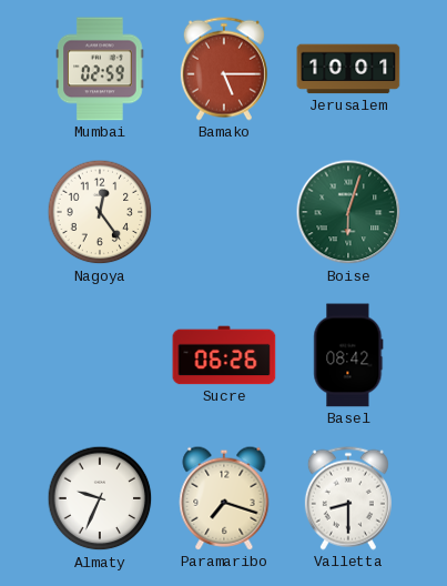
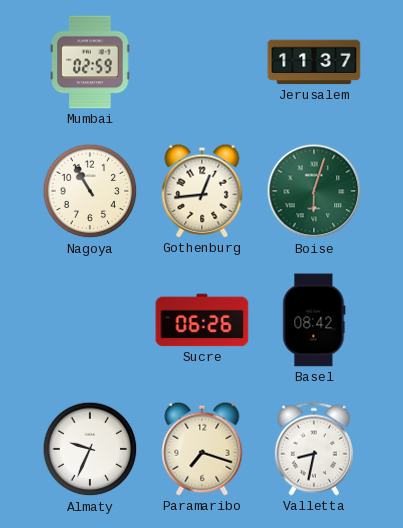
Bamako: 5:15 -> none (224, 69)
Jerusalem: 10:01 -> 11:37 (314, 62)
Nagoya: 12:24 -> 10:55 (90, 191)
Gothenburg: none -> 12:44 (202, 191)
Valletta: 8:30 -> 8:32 (314, 449)
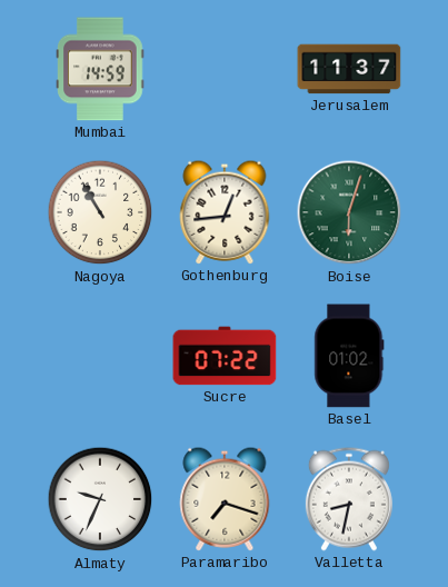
Mumbai: 02:59 -> 14:59 (100, 69)
Sucre: 06:26 -> 07:22 (225, 356)
Basel: 08:42 -> 01:02 (349, 356)
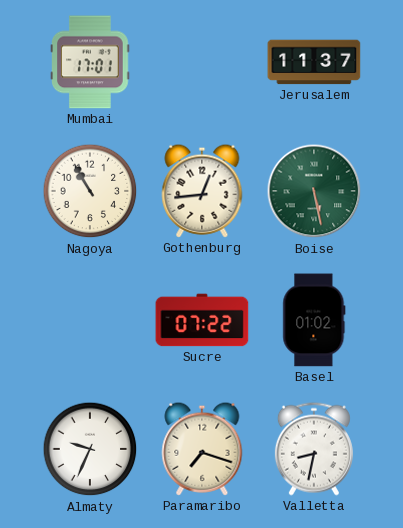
Mumbai: 14:59 -> 17:01 (90, 62)
Boise: 6:03 -> 5:28 (314, 191)
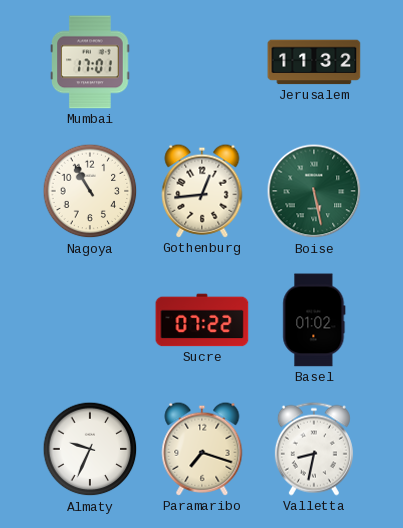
Jerusalem: 11:37 -> 11:32 (314, 62)
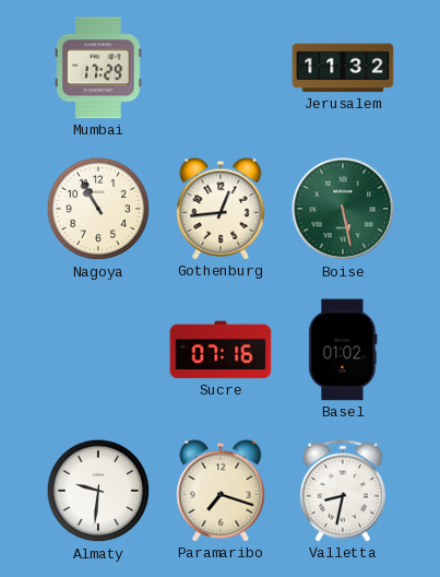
Mumbai: 17:01 -> 17:29 (98, 68)
Sucre: 07:22 -> 07:16 (221, 350)
Almaty: 9:34 -> 9:31 (98, 491)
